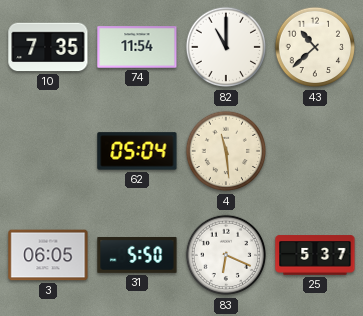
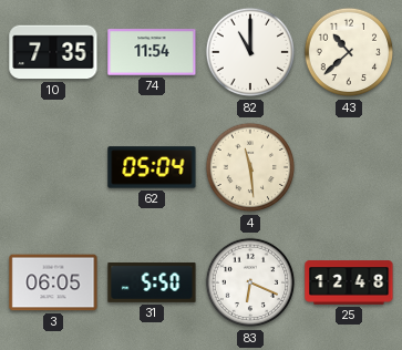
25: 5:37 -> 12:48 (349, 282)
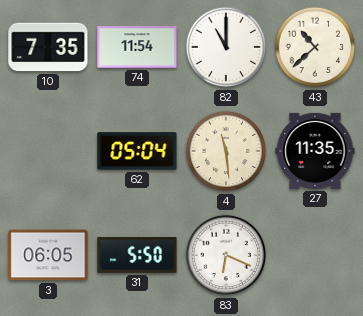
27: none -> 11:35 (315, 151)
25: 12:48 -> none (349, 282)
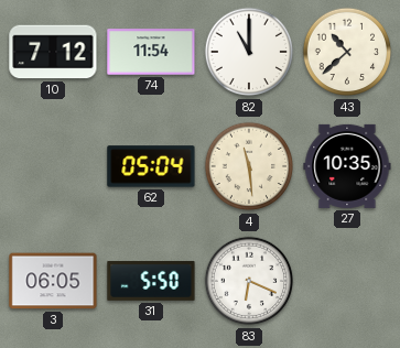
10: 7:35 -> 7:12 (53, 52)
27: 11:35 -> 10:35 (347, 166)
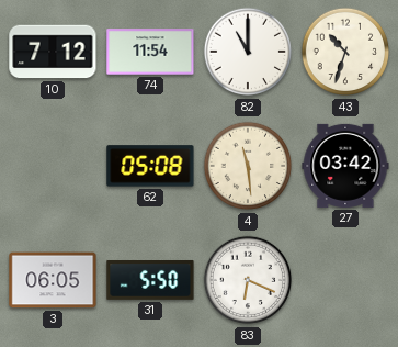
43: 10:38 -> 10:33 (345, 52)
62: 05:04 -> 05:08 (150, 166)
27: 10:35 -> 03:42 (345, 166)
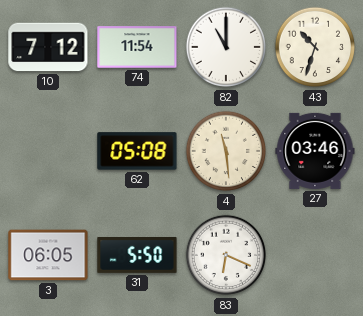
27: 03:42 -> 03:46 (315, 151)
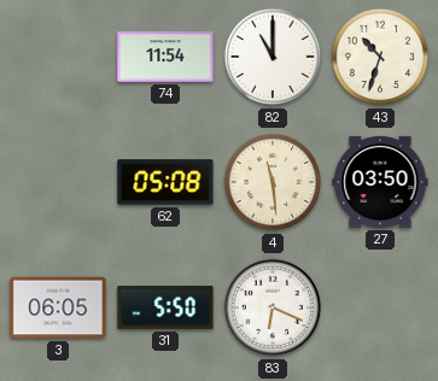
10: 7:12 -> none (48, 47)
27: 03:46 -> 03:50 (380, 182)
